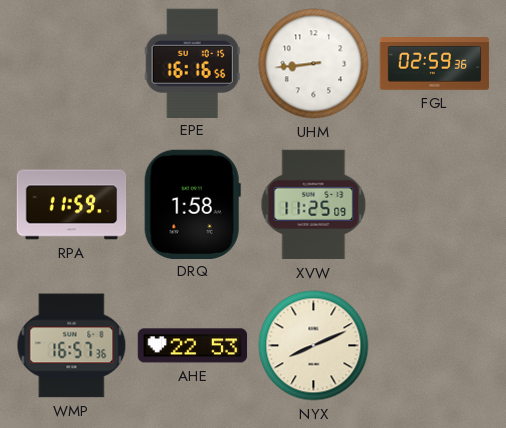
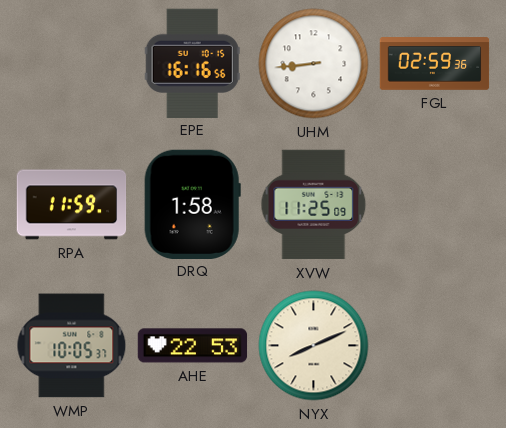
WMP: 16:57 -> 10:05 (72, 346)
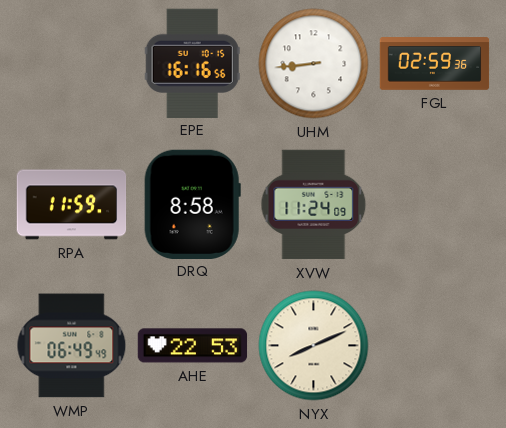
DRQ: 1:58 -> 8:58 (192, 204)
XVW: 11:25 -> 11:24 (314, 205)
WMP: 10:05 -> 06:49 (72, 346)
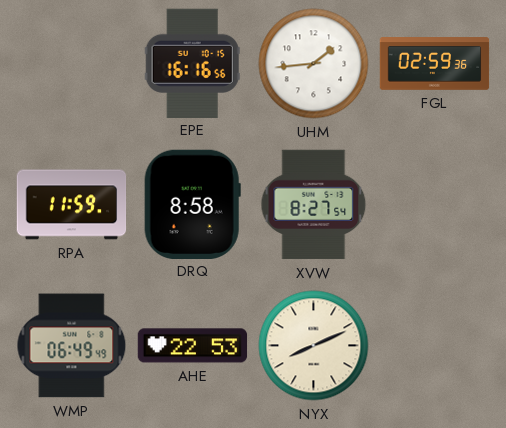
UHM: 8:44 -> 1:44 (314, 64)
XVW: 11:24 -> 8:27 (314, 205)
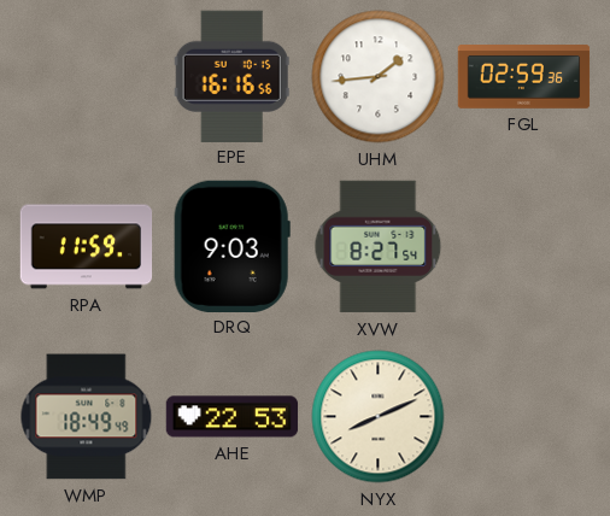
DRQ: 8:58 -> 9:03 (231, 246)
WMP: 06:49 -> 18:49 (87, 417)
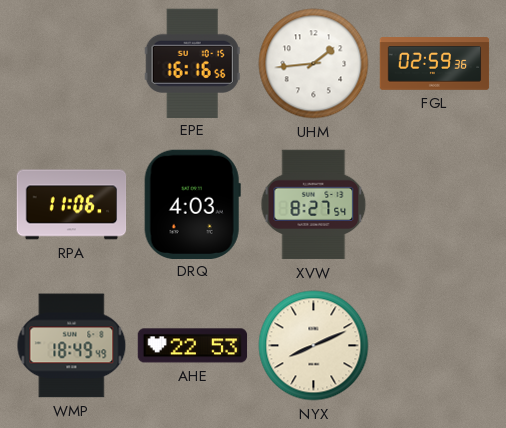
RPA: 11:59 -> 11:06 (72, 205)
DRQ: 9:03 -> 4:03 (192, 204)
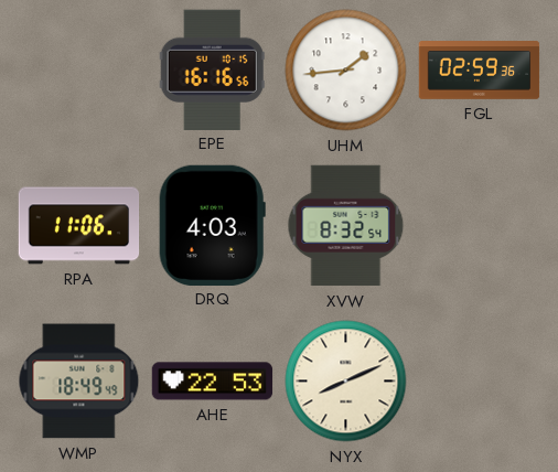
XVW: 8:27 -> 8:32 (346, 226)
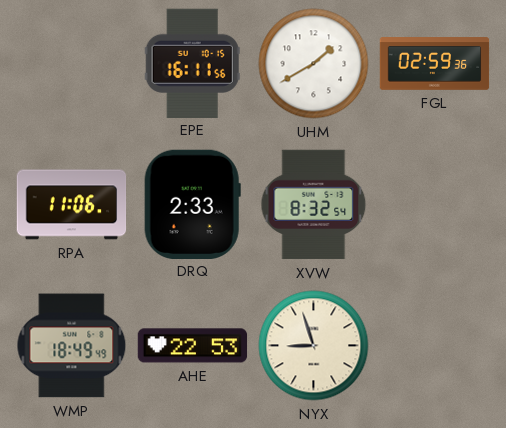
EPE: 16:16 -> 16:11 (192, 63)
UHM: 1:44 -> 1:40 (314, 64)
DRQ: 4:03 -> 2:33 (192, 204)
NYX: 8:11 -> 8:57 (314, 346)
